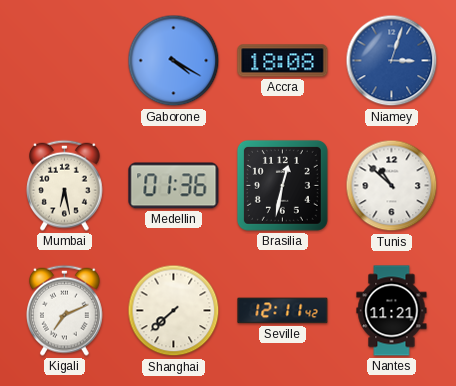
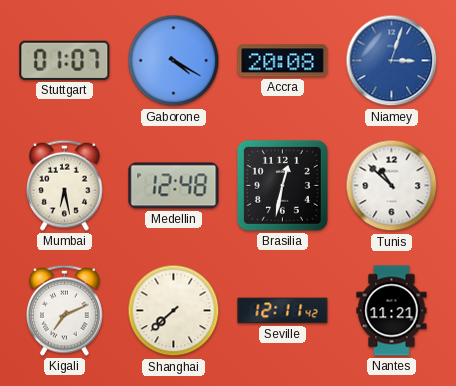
Stuttgart: none -> 01:07 (65, 60)
Accra: 18:08 -> 20:08 (283, 61)
Medellin: 01:36 -> 12:48 (174, 186)
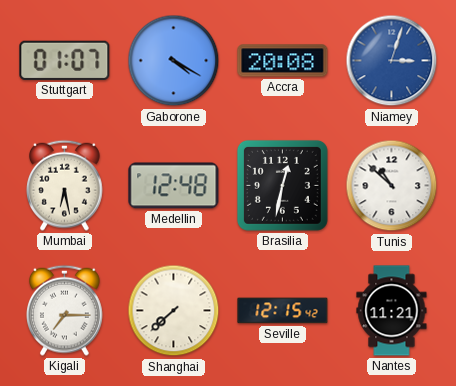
Kigali: 7:11 -> 7:15 (65, 310)
Seville: 12:11 -> 12:15 (283, 311)
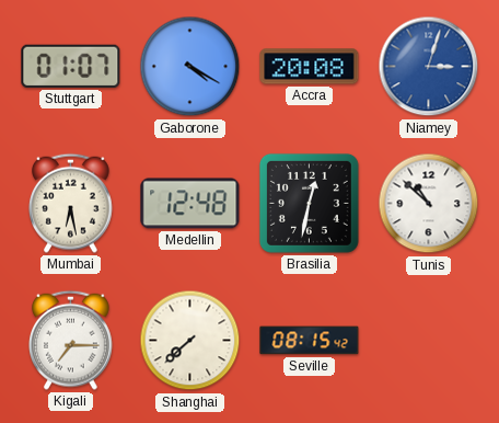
Seville: 12:15 -> 08:15 (310, 341)
Nantes: 11:21 -> none (392, 311)
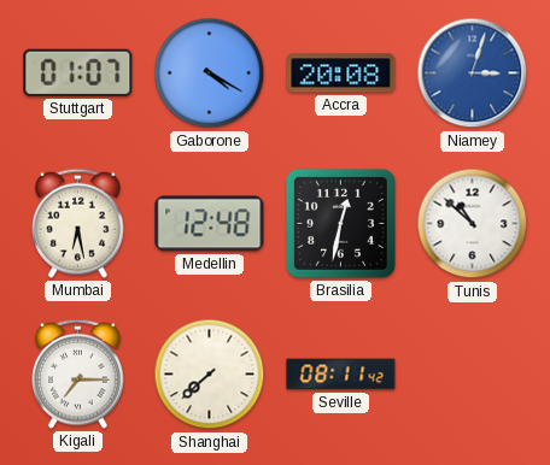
Seville: 08:15 -> 08:11 (341, 375)
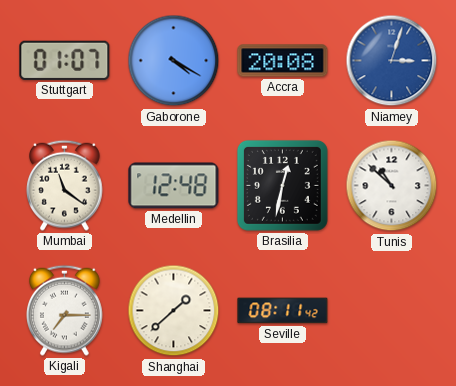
Mumbai: 6:28 -> 11:21 (65, 185)
Shanghai: 7:38 -> 1:38 (174, 311)
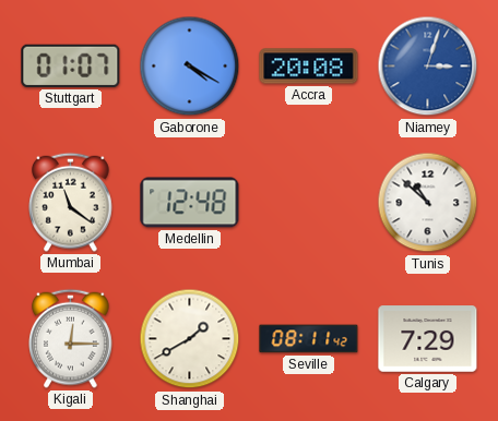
Brasilia: 12:32 -> none (282, 185)
Kigali: 7:15 -> 12:15 (71, 338)
Shanghai: 1:38 -> 1:40 (190, 339)
Calgary: none -> 7:29 (428, 339)
